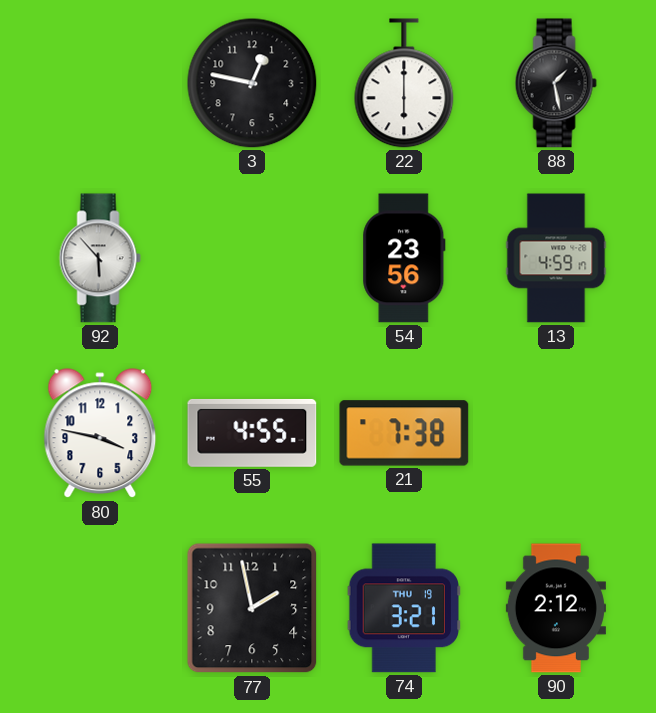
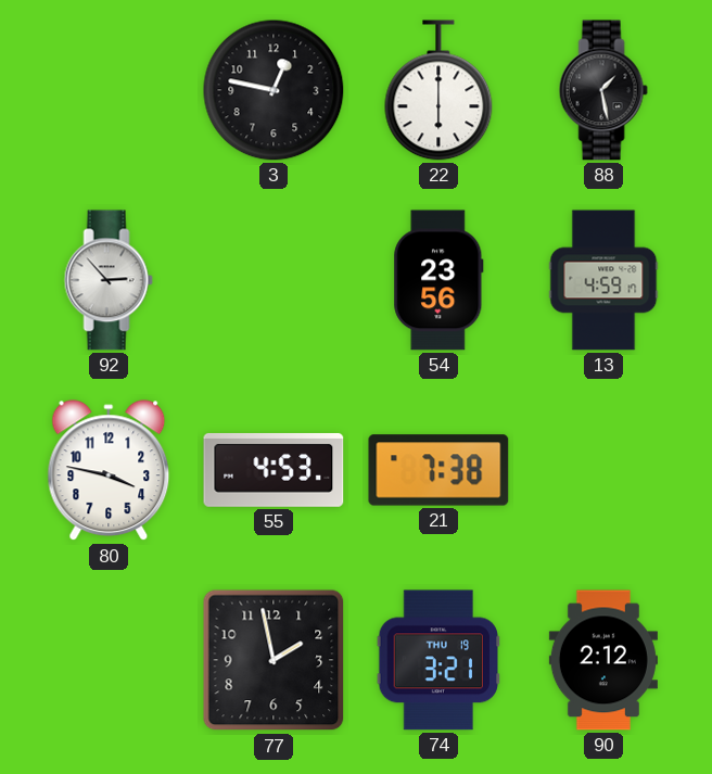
92: 5:53 -> 2:53 (109, 280)
55: 4:55 -> 4:53 (274, 470)
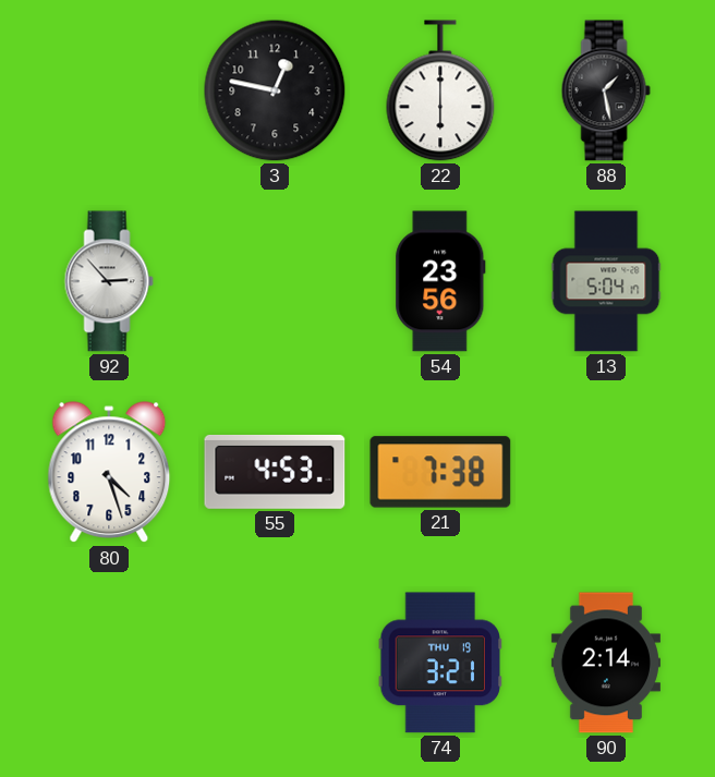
13: 4:59 -> 5:04 (606, 281)
80: 3:47 -> 4:27 (109, 473)
77: 1:58 -> none (274, 660)
90: 2:12 -> 2:14 (606, 663)
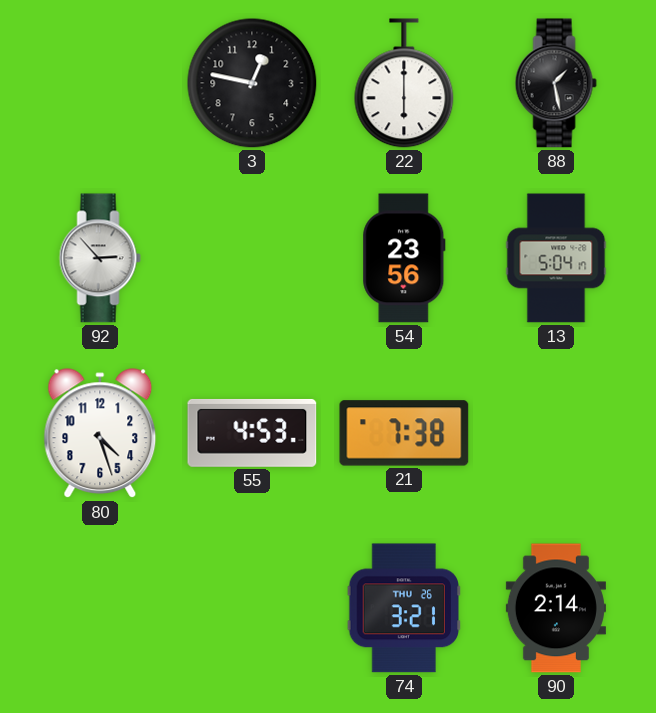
74 date: THU 19 -> THU 26 (403, 608)
